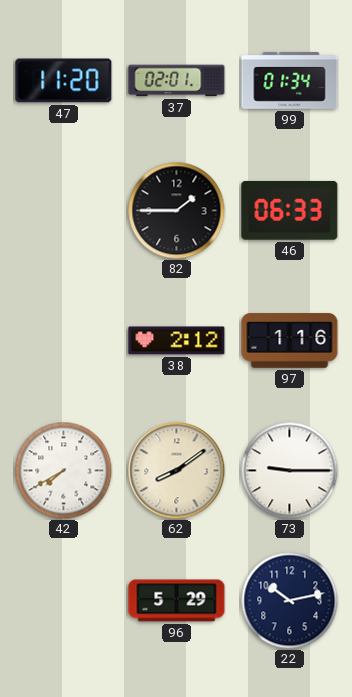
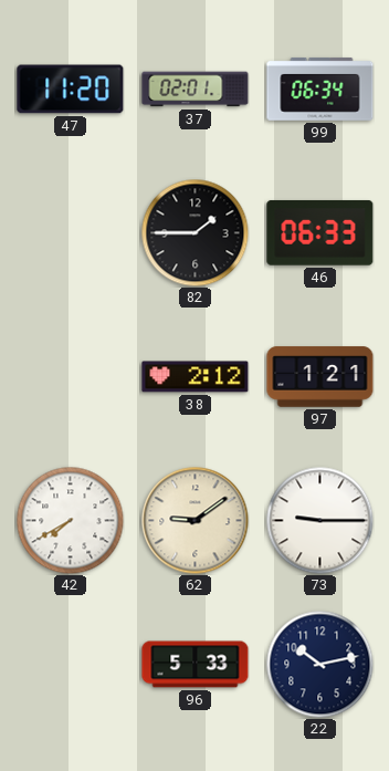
99: 01:34 -> 06:34 (320, 88)
97: 1:16 -> 1:21 (320, 377)
62: 8:09 -> 9:09 (196, 521)
96: 5:29 -> 5:33 (196, 665)
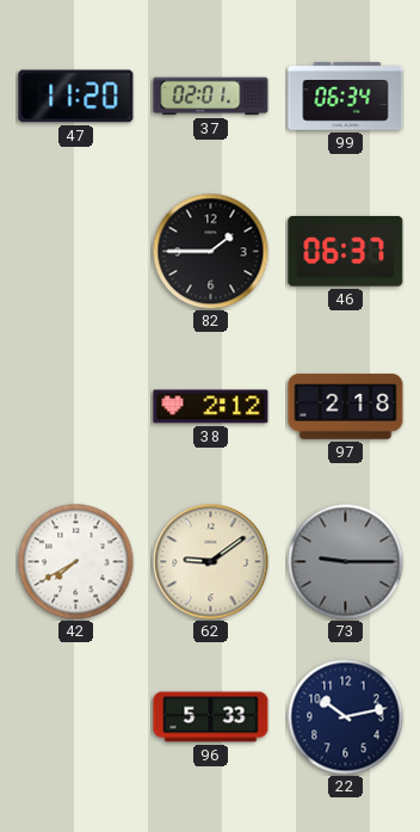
46: 06:33 -> 06:37 (346, 251)
97: 1:21 -> 2:18 (346, 407)
73 dial: white -> grey (345, 561)
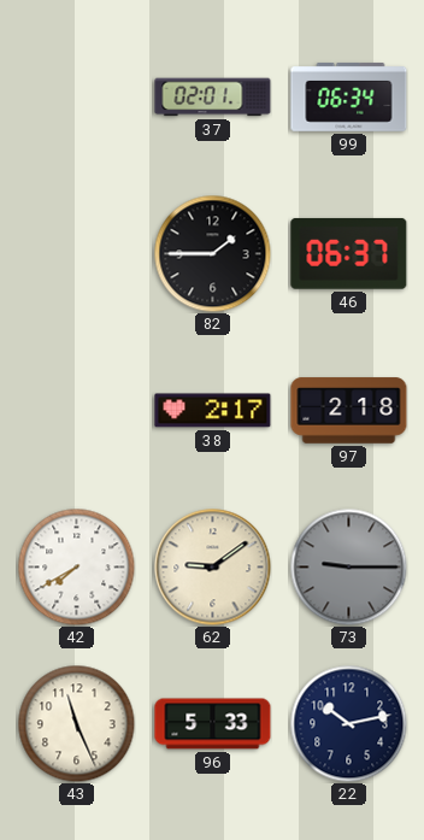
47: 11:20 -> none (76, 97)
38: 2:12 -> 2:17 (213, 411)
43: none -> 11:26 (76, 723)
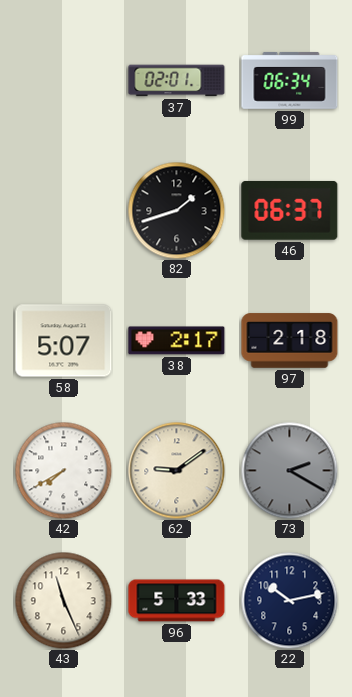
82: 1:45 -> 1:42 (176, 210)
58: none -> 5:07 (64, 341)
73: 9:15 -> 2:20 (289, 470)
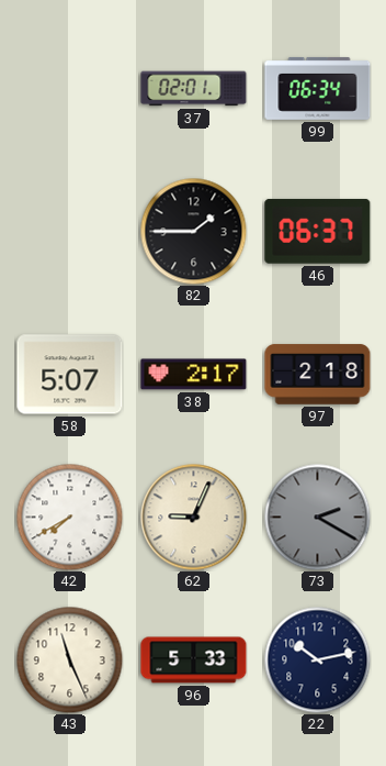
82: 1:42 -> 1:45 (193, 231)
62: 9:09 -> 9:04 (194, 518)
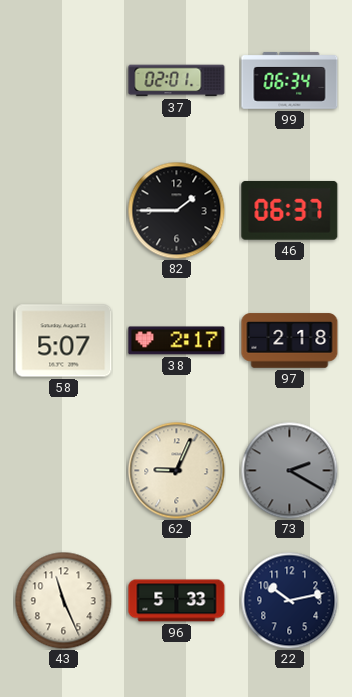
42: 7:40 -> none (69, 517)
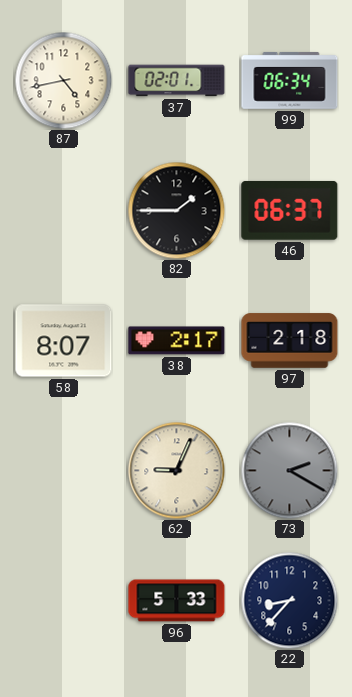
87: none -> 4:43 (63, 80)
58: 5:07 -> 8:07 (64, 341)
43: 11:26 -> none (63, 600)
22: 10:13 -> 8:37 (289, 600)
